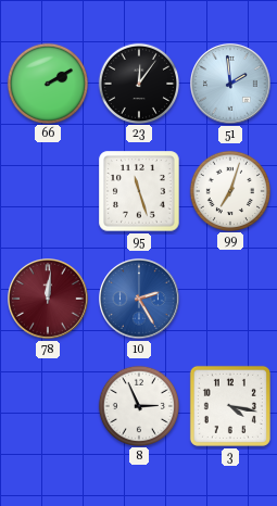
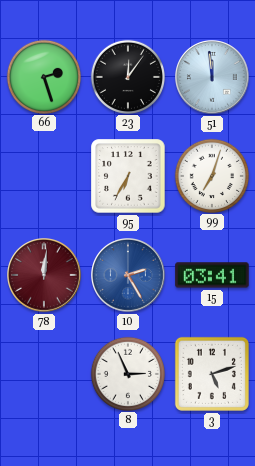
66: 2:10 -> 2:27 (43, 76)
51: 1:59 -> 11:59 (213, 78)
95: 11:27 -> 6:35 (128, 176)
15: none -> 03:41 (212, 275)
3: 4:17 -> 5:12 (212, 374)
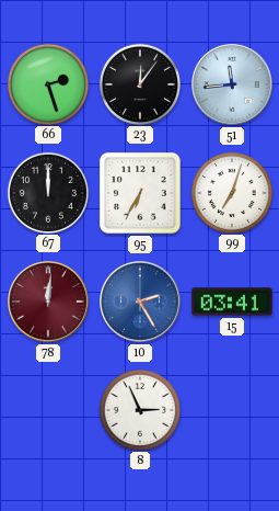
51: 11:59 -> 11:44 (233, 86)
67: none -> 12:00 (47, 192)
3: 5:12 -> none (212, 374)
